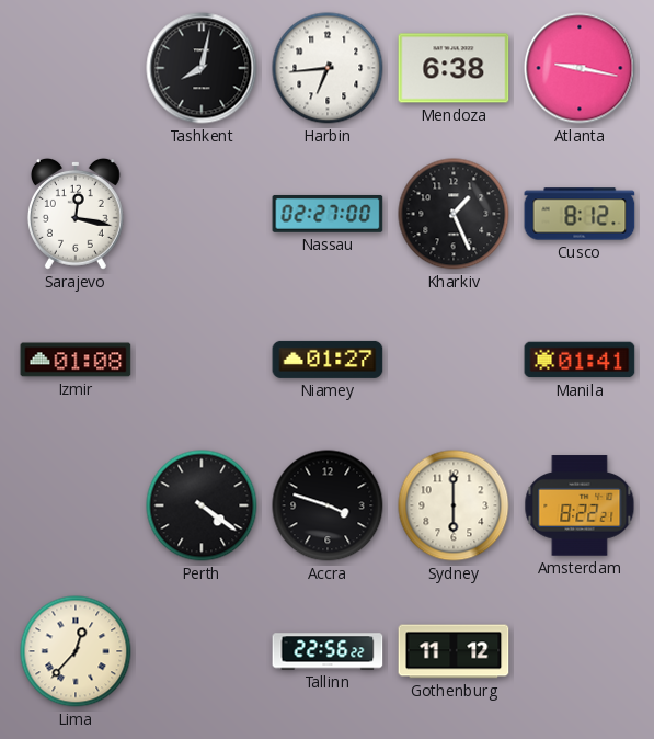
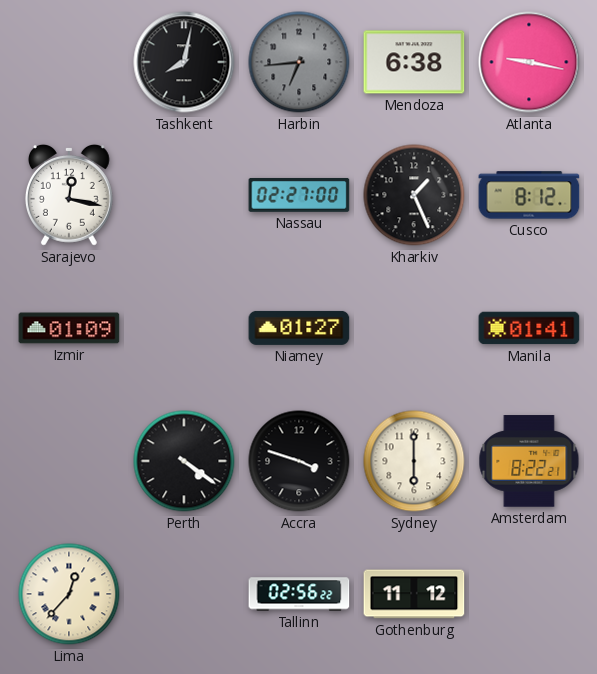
Harbin dial: white -> grey (299, 62)
Izmir: 01:08 -> 01:09 (69, 328)
Tallinn: 22:56 -> 02:56 (299, 594)
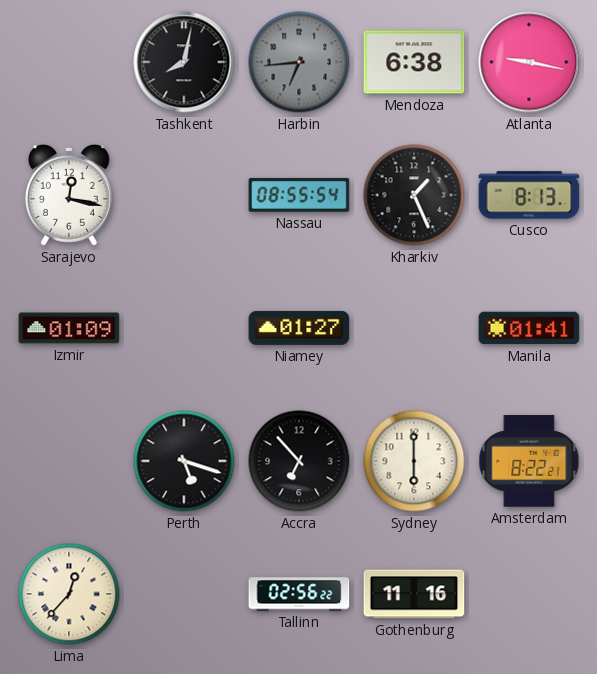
Nassau: 02:27 -> 08:55 (299, 195)
Cusco: 8:12 -> 8:13 (529, 195)
Perth: 4:21 -> 5:18 (184, 461)
Accra: 3:48 -> 6:53 (299, 461)
Gothenburg: 11:12 -> 11:16 (414, 594)
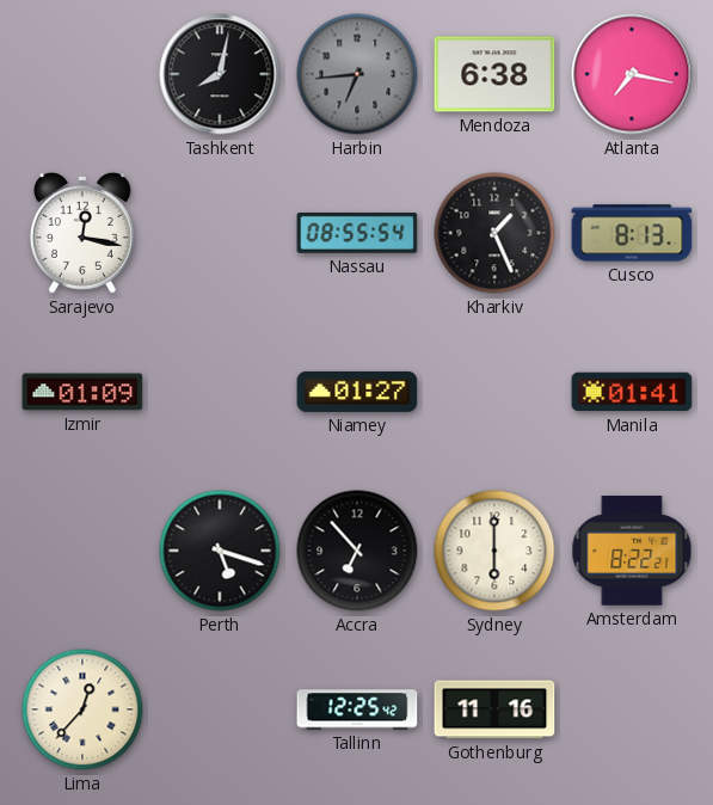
Atlanta: 9:17 -> 7:17 (632, 74)
Tallinn: 02:56 -> 12:25 (357, 709)
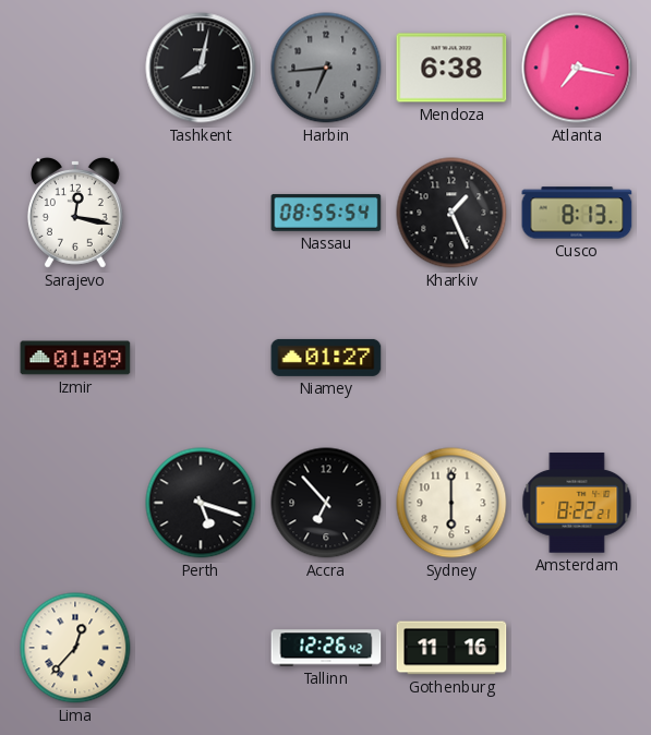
Manila: 01:41 -> none (632, 392)
Tallinn: 12:25 -> 12:26 (326, 648)
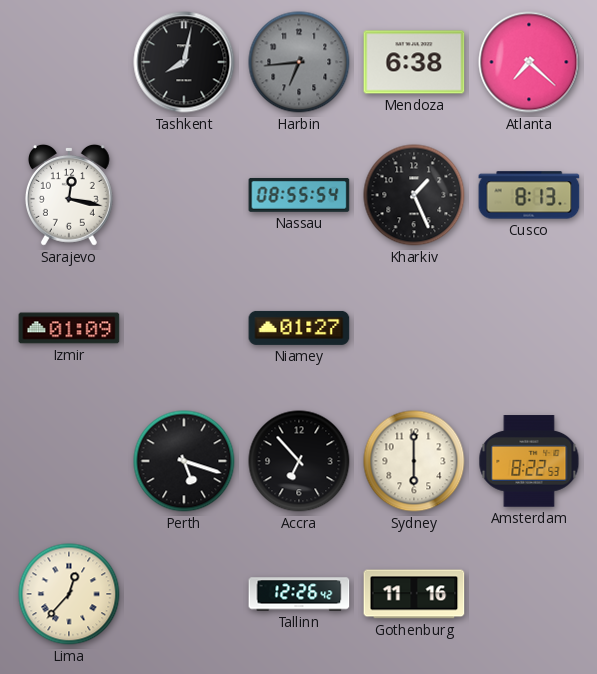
Atlanta: 7:17 -> 7:22 (529, 62)
Amsterdam: 8:22:21 -> 8:22:53 (529, 461)
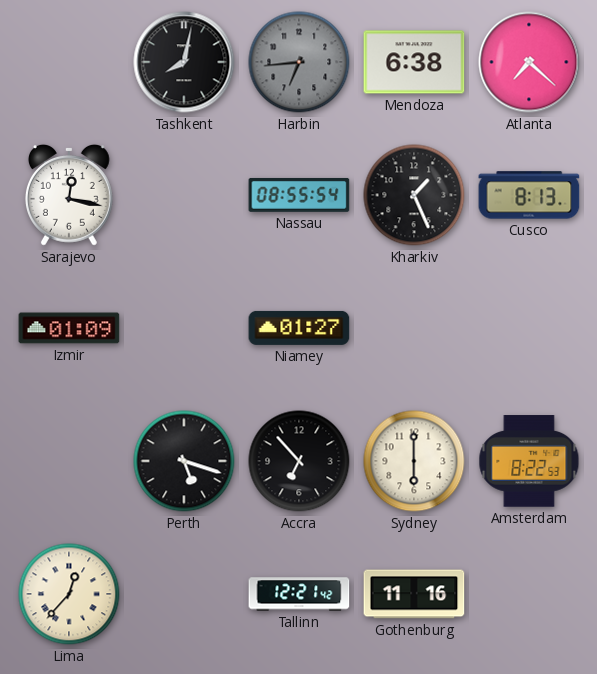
Tallinn: 12:26 -> 12:21 (299, 594)
